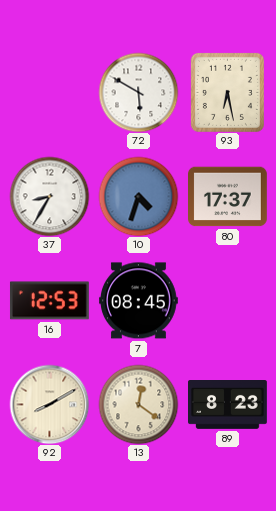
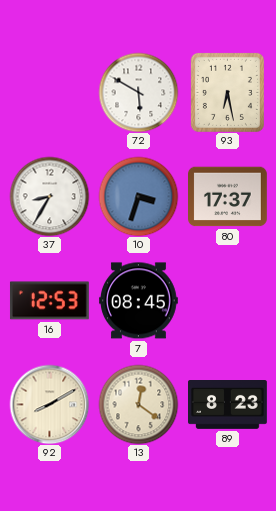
10: 4:33 -> 3:33 (138, 196)
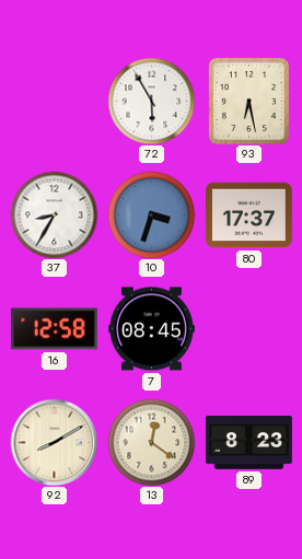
72: 5:50 -> 5:55 (151, 101)
16: 12:53 -> 12:58 (54, 329)
